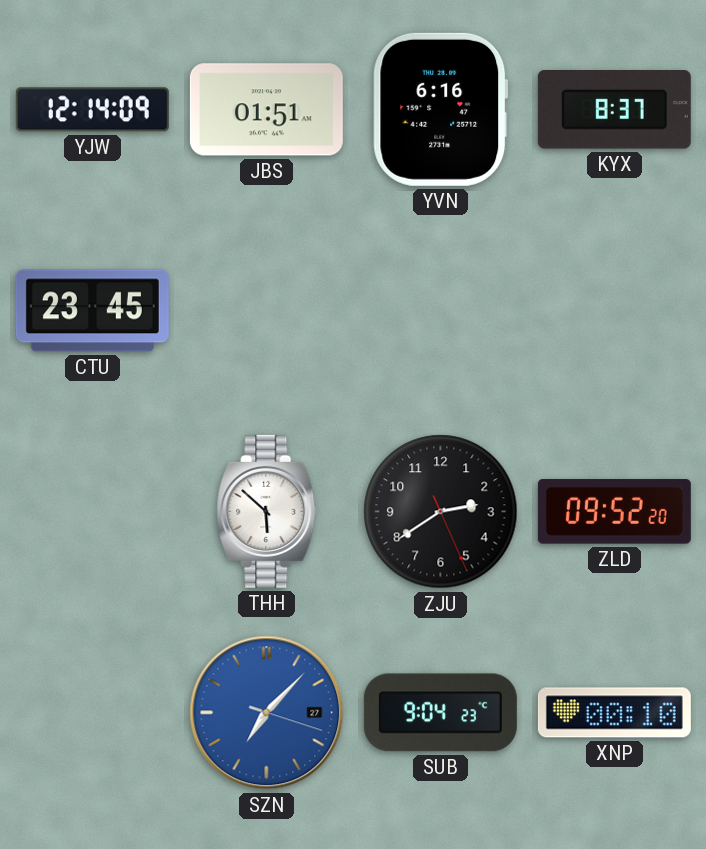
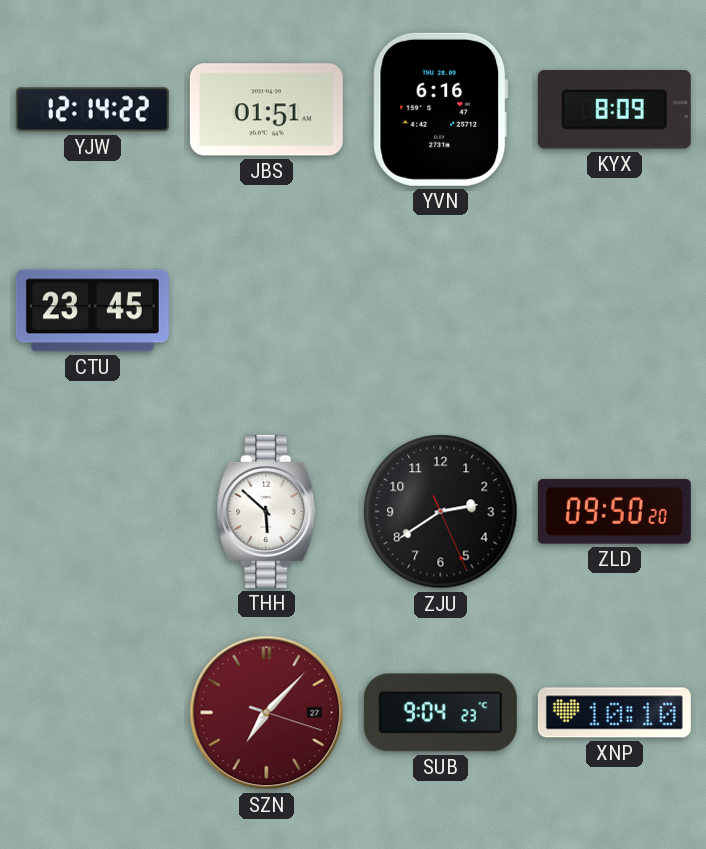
YJW: 12:14:09 -> 12:14:22 (92, 110)
KYX: 8:37 -> 8:09 (614, 110)
ZLD: 09:52 -> 09:50 (614, 512)
SZN dial: blue -> burgundy (267, 713)
XNP: 00:10 -> 10:10 (614, 713)
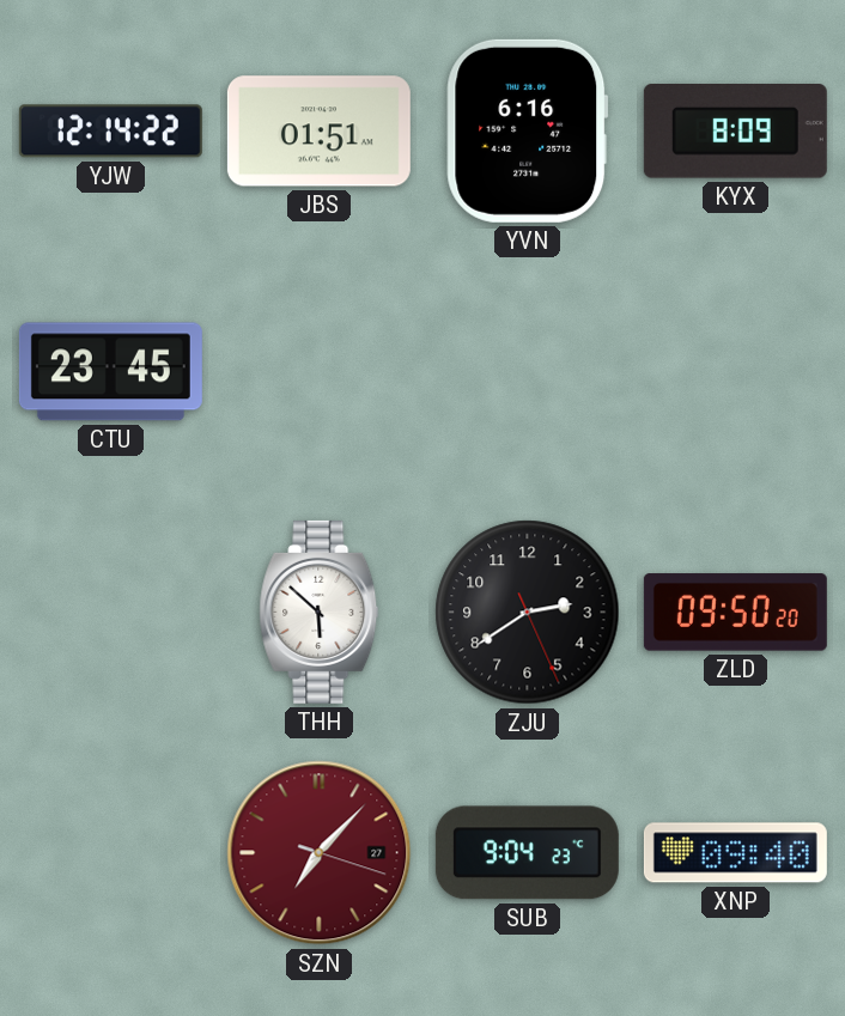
XNP: 10:10 -> 09:40 (735, 853)
